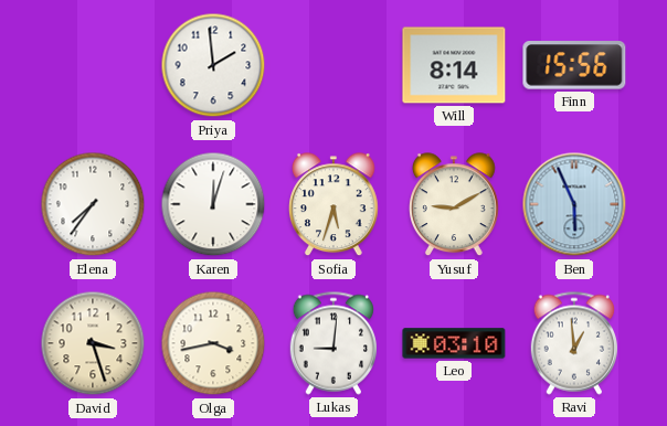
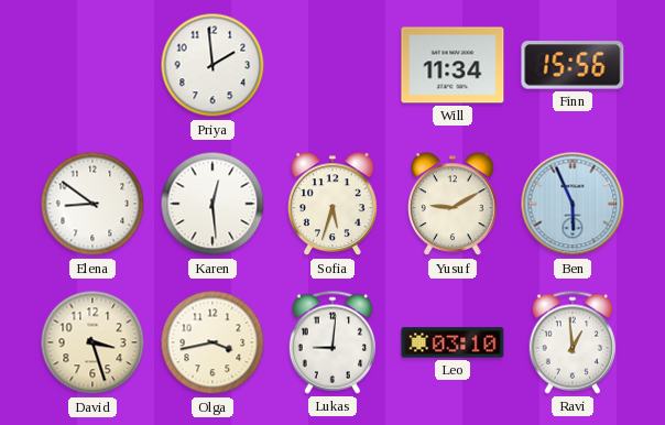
Will: 8:14 -> 11:34 (453, 65)
Elena: 7:36 -> 8:51 (92, 204)
Karen: 12:03 -> 12:29 (212, 204)
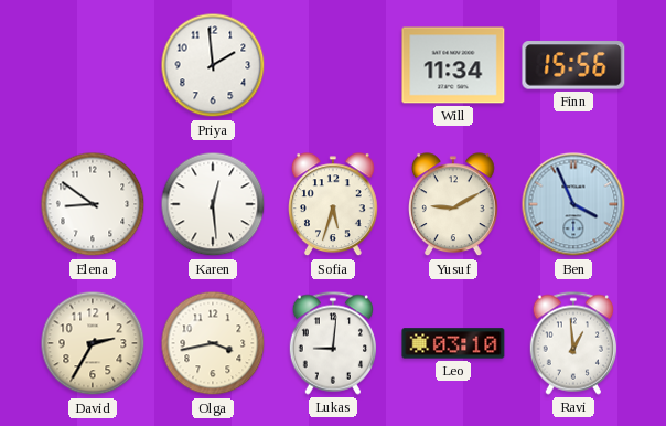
Ben: 5:56 -> 3:56 (573, 204)
David: 3:27 -> 2:35 (93, 343)
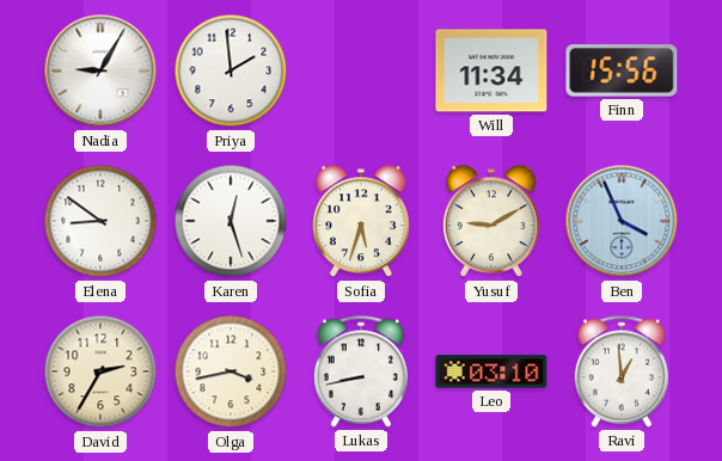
Nadia: none -> 9:05 (100, 70)
Karen: 12:29 -> 12:27 (231, 221)
Lukas: 9:01 -> 8:43 (360, 371)
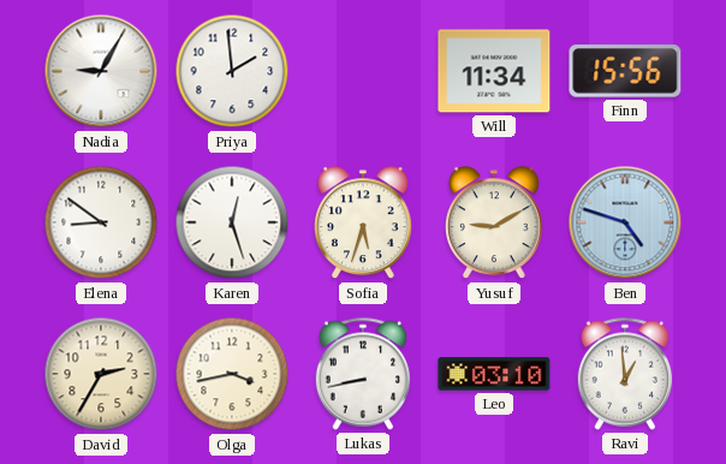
Ben: 3:56 -> 4:48 (625, 222)
